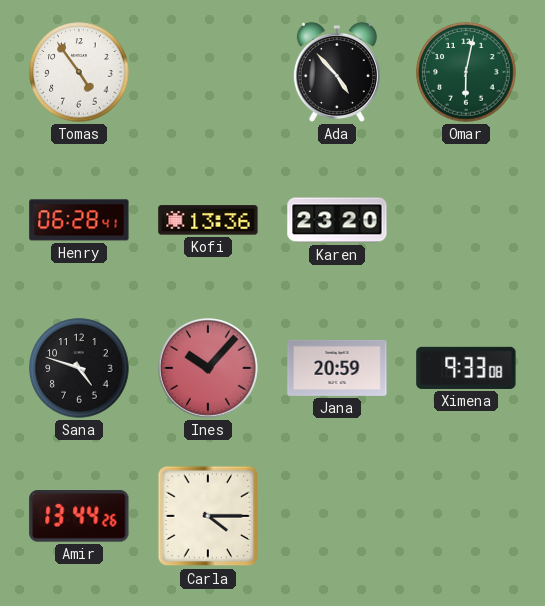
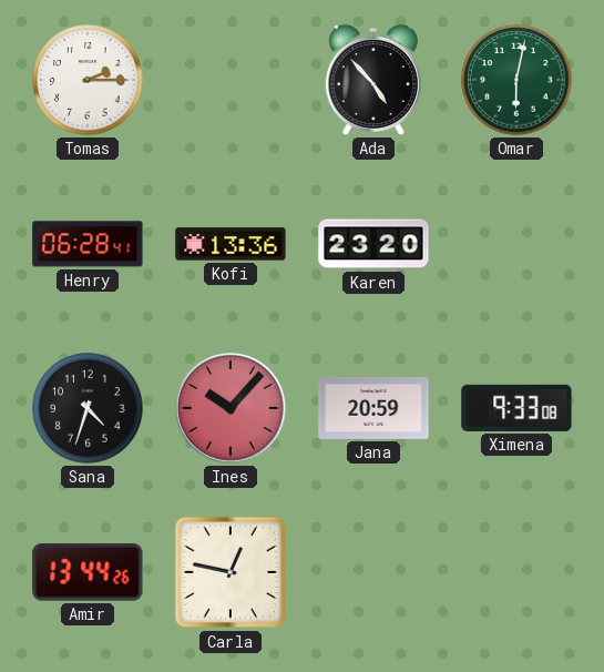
Tomas: 4:54 -> 2:15 (88, 80)
Sana: 4:48 -> 4:33 (88, 408)
Carla: 4:15 -> 12:47 (231, 572)
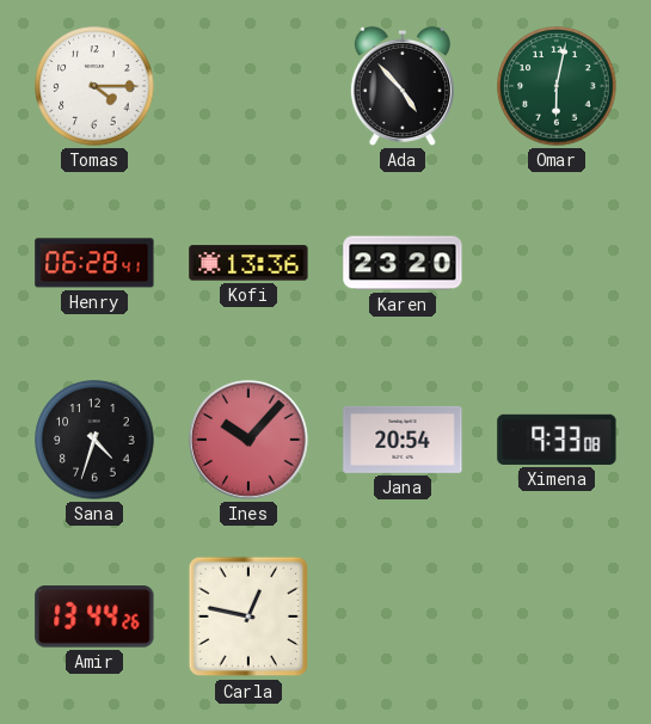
Tomas: 2:15 -> 4:15 (94, 86)
Jana: 20:59 -> 20:54 (403, 440)
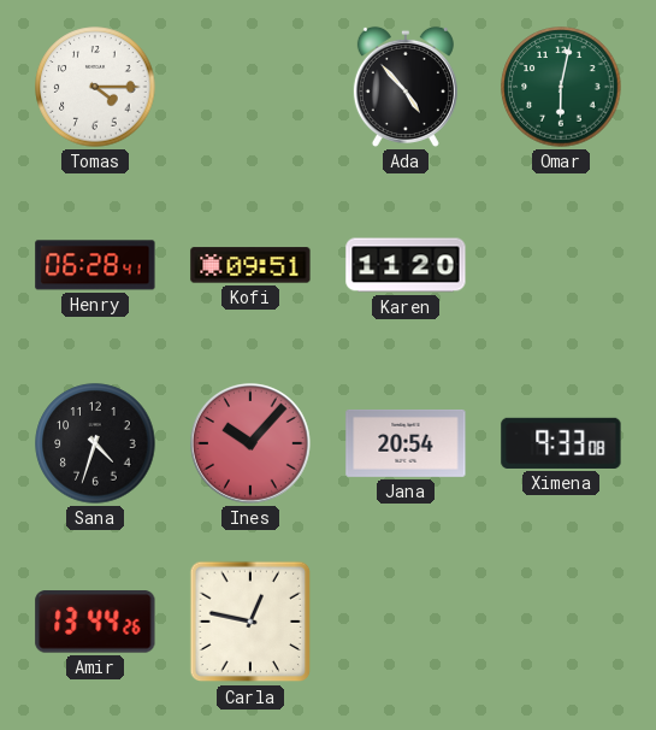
Kofi: 13:36 -> 09:51 (250, 265)
Karen: 23:20 -> 11:20 (406, 265)
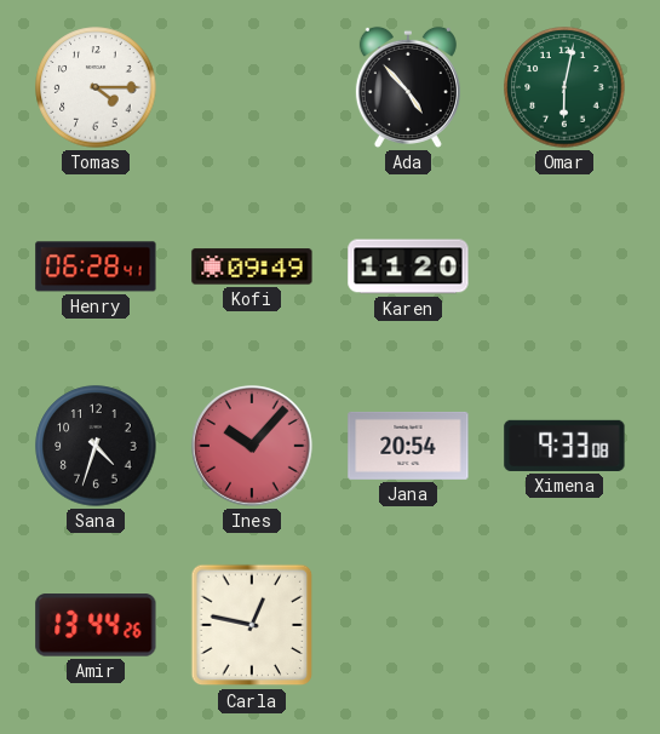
Kofi: 09:51 -> 09:49 (252, 266)
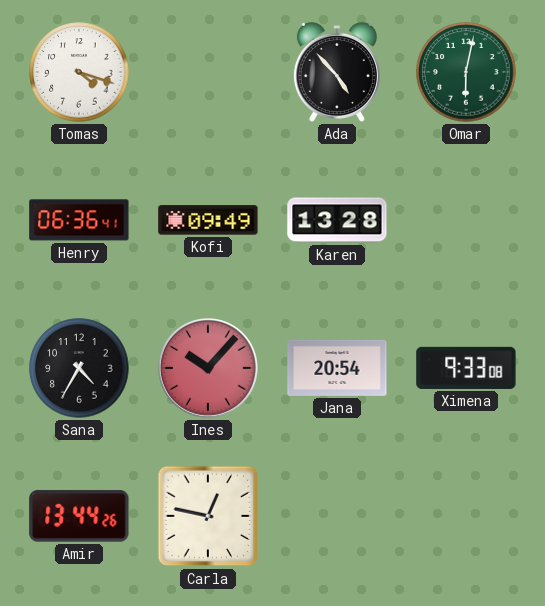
Tomas: 4:15 -> 4:18 (79, 72)
Henry: 06:28 -> 06:36 (79, 220)
Karen: 11:20 -> 13:28 (337, 220)
Sana: 4:33 -> 4:35 (79, 368)
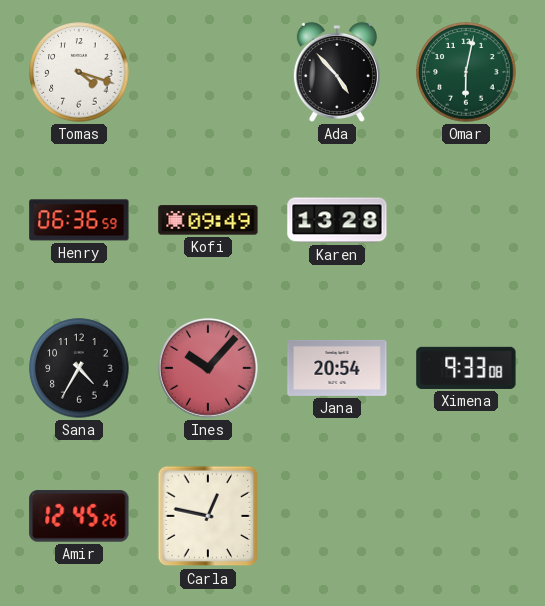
Henry: 06:36:41 -> 06:36:59 (79, 220)
Amir: 13:44 -> 12:45 (79, 516)
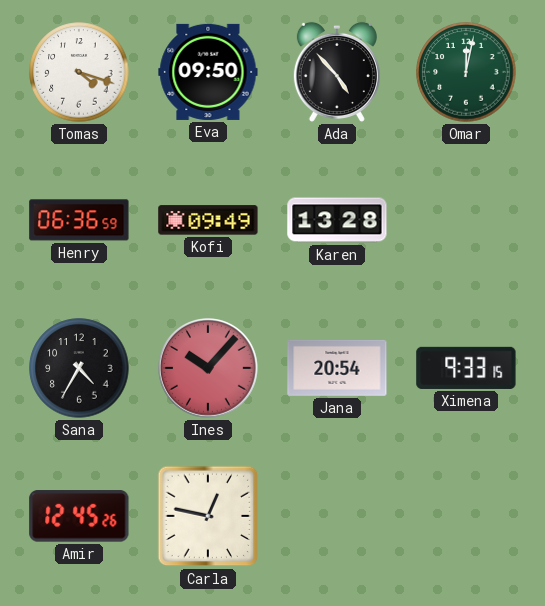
Eva: none -> 09:50 (208, 72)
Omar: 6:02 -> 12:02 (466, 72)
Ximena: 9:33:08 -> 9:33:15 (466, 368)
